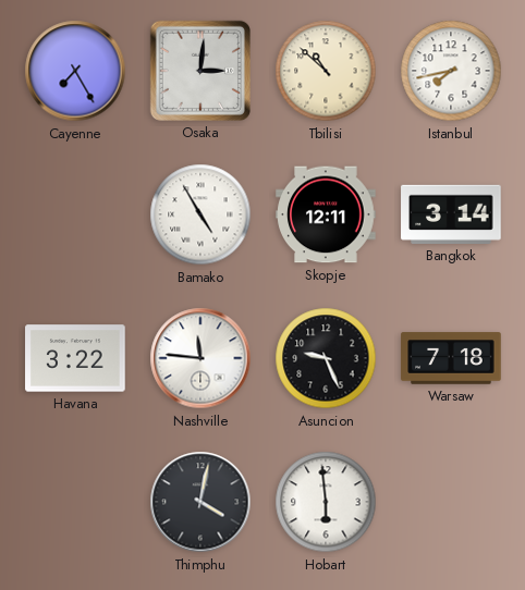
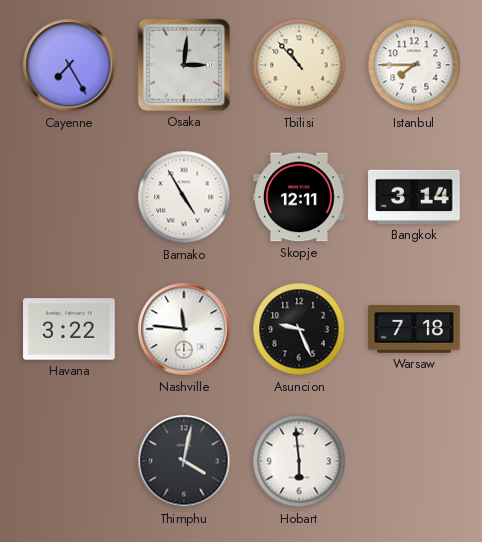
Tbilisi: 10:52 -> 10:53 (299, 65)
Istanbul: 7:43 -> 7:45 (414, 65)
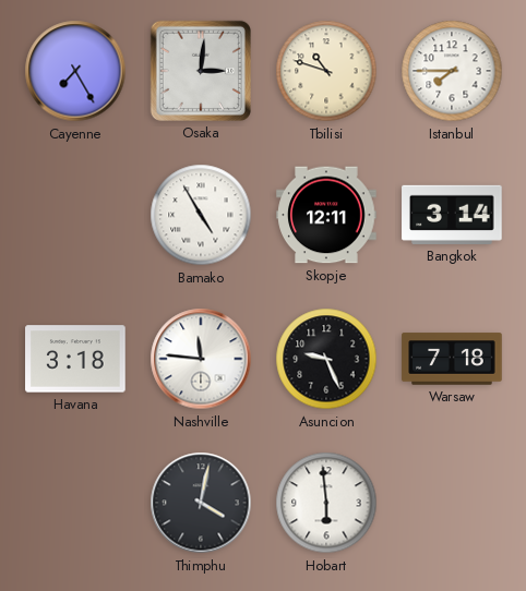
Tbilisi: 10:53 -> 10:48 (326, 71)
Havana: 3:22 -> 3:18 (75, 359)
